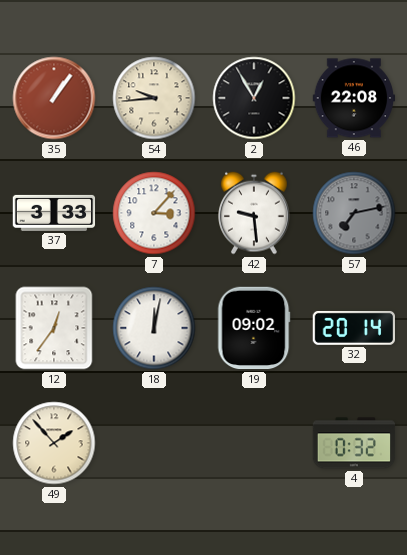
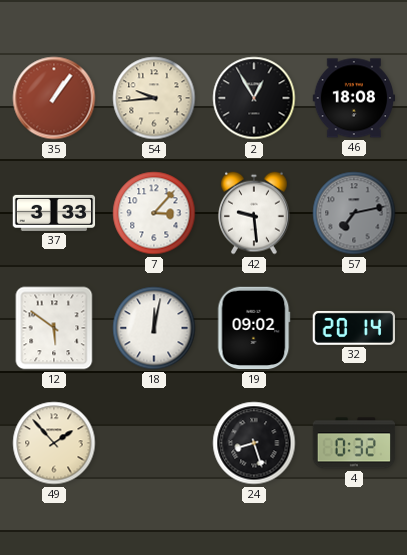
46: 22:08 -> 18:08 (354, 98)
12: 12:36 -> 5:51 (54, 328)
24: none -> 8:27 (254, 443)
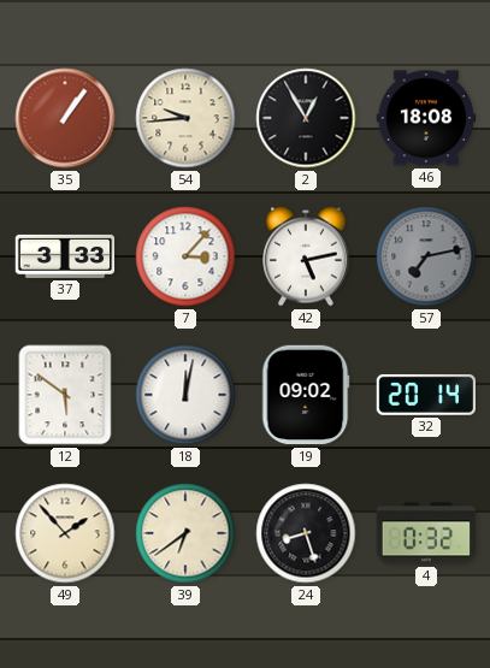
42: 9:29 -> 5:13 (307, 256)
39: none -> 6:39 (185, 533)
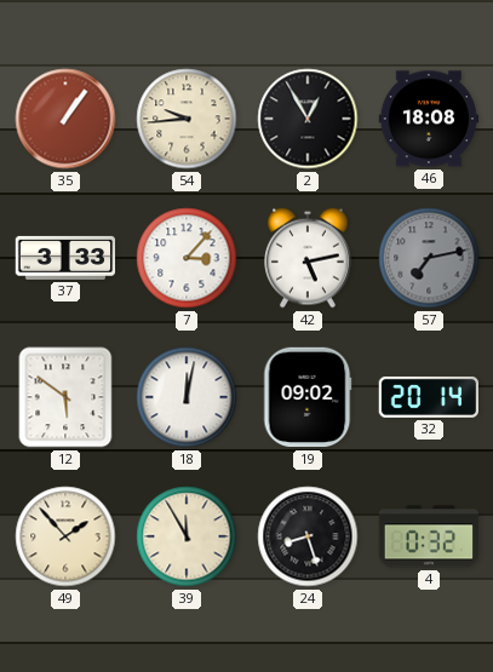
39: 6:39 -> 11:55 (187, 536)
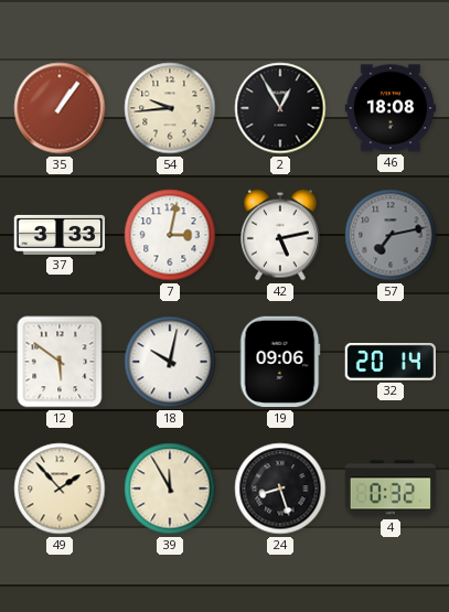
7: 3:07 -> 3:02 (170, 235)
18: 12:02 -> 10:02 (170, 362)
19: 09:02 -> 09:06 (280, 362)
